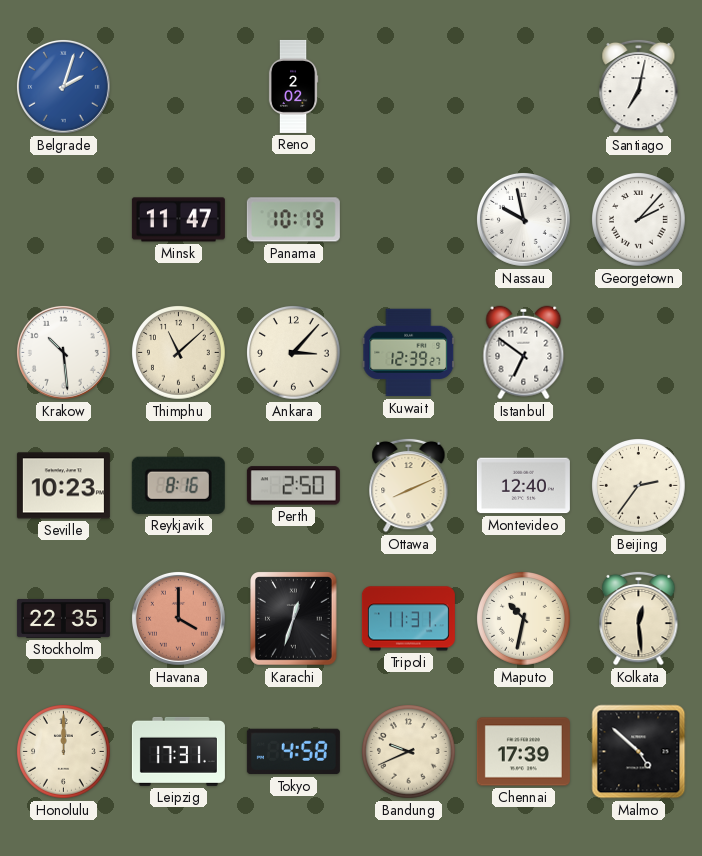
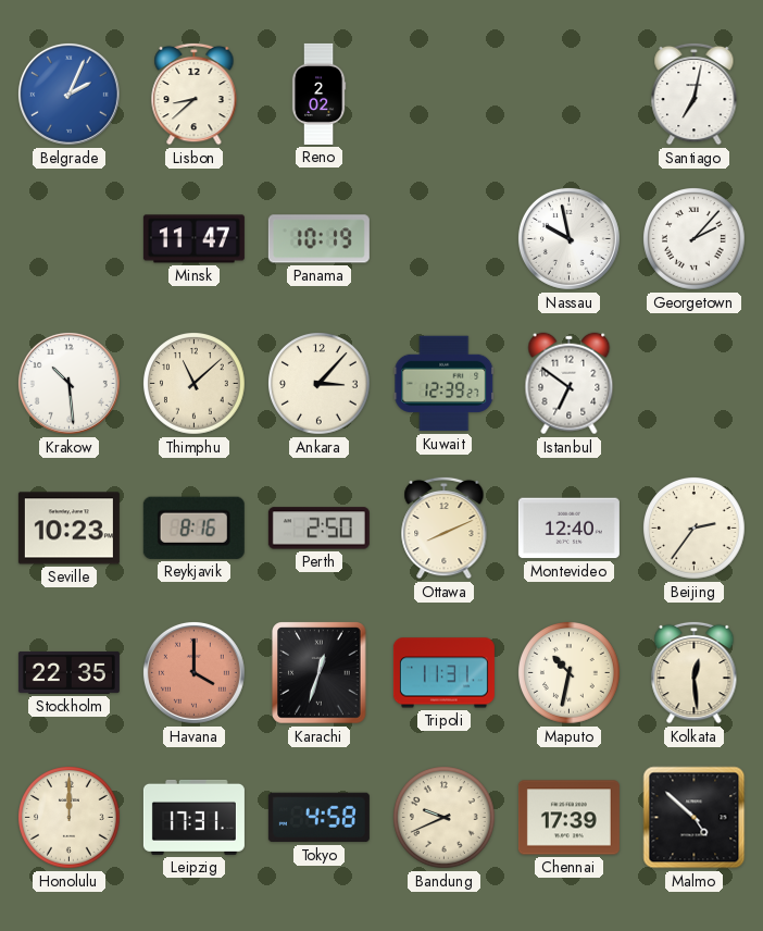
Belgrade: 2:03 -> 2:04 (68, 94)
Lisbon: none -> 8:38 (195, 94)
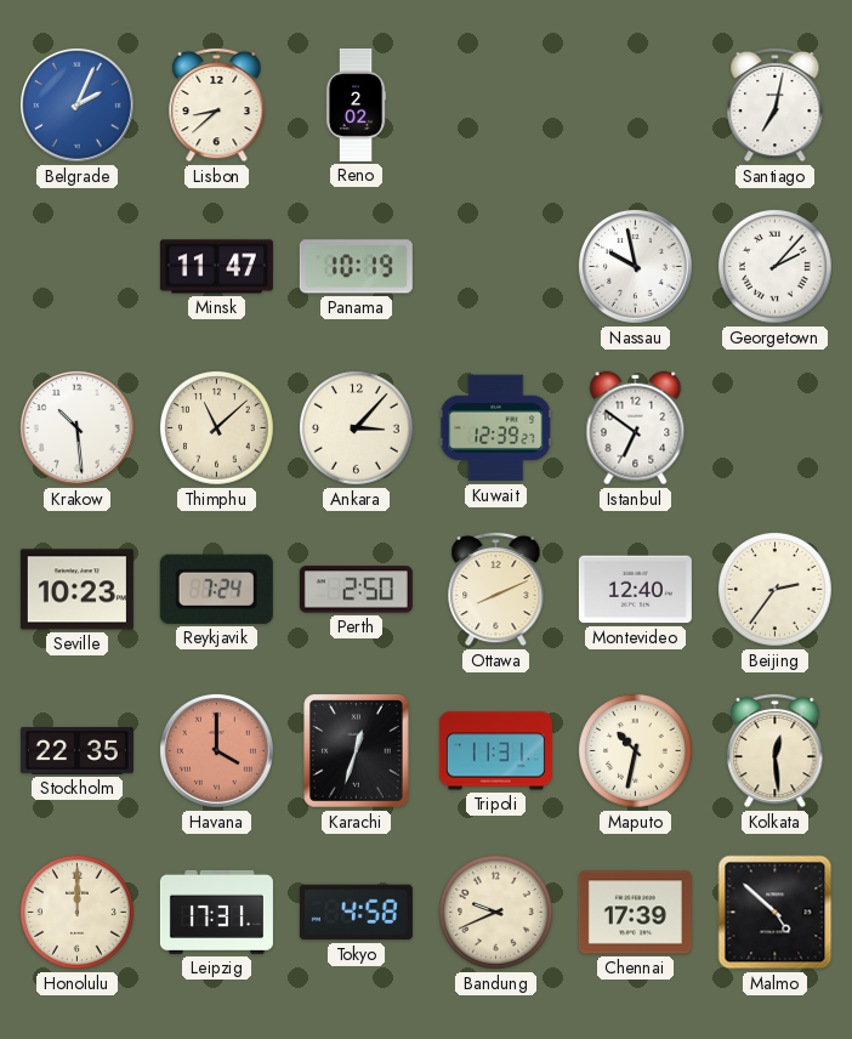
Reykjavik: 8:16 -> 7:24 (216, 589)
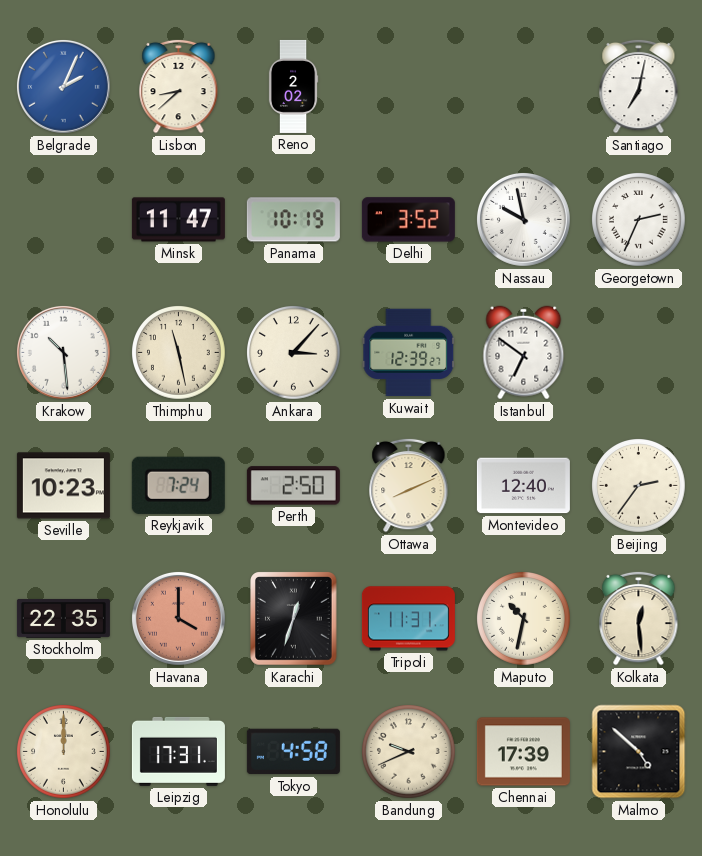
Delhi: none -> 3:52 (408, 220)
Georgetown: 2:07 -> 2:34 (639, 220)
Thimphu: 11:08 -> 11:28 (179, 353)
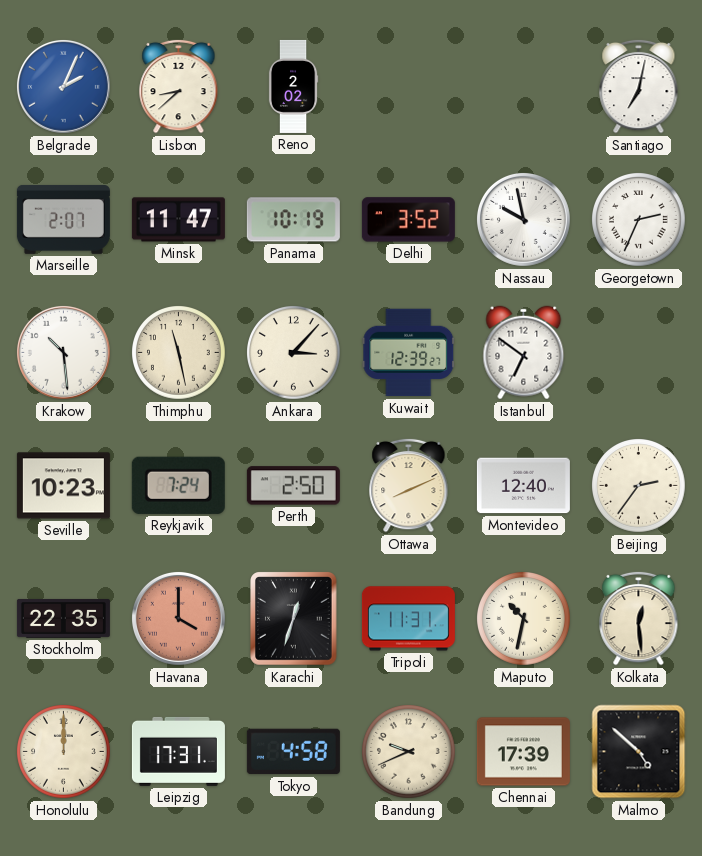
Marseille: none -> 2:07 (63, 219)
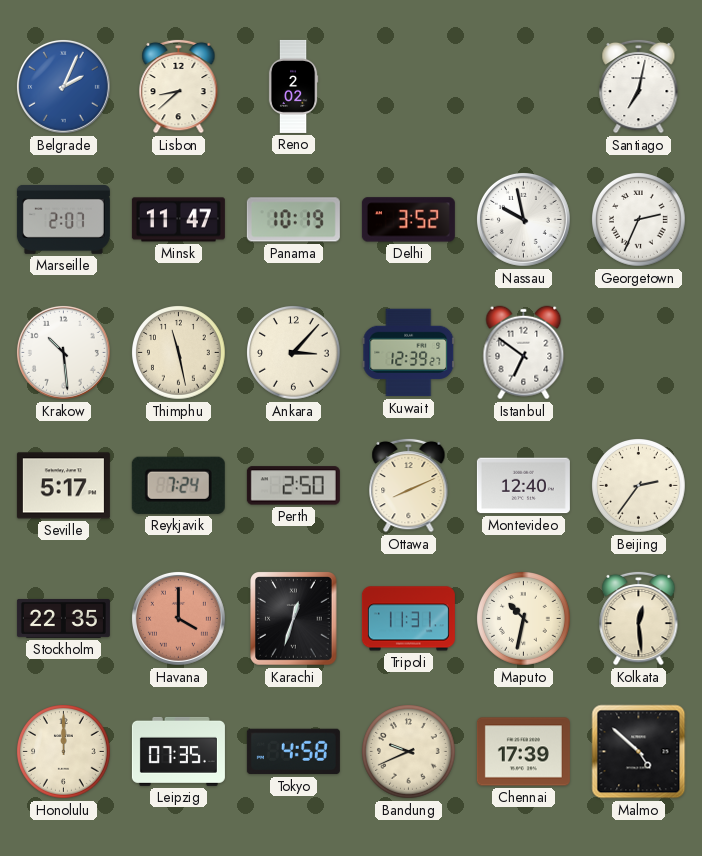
Seville: 10:23 -> 5:17 (63, 486)
Leipzig: 17:31 -> 07:35 (178, 751)
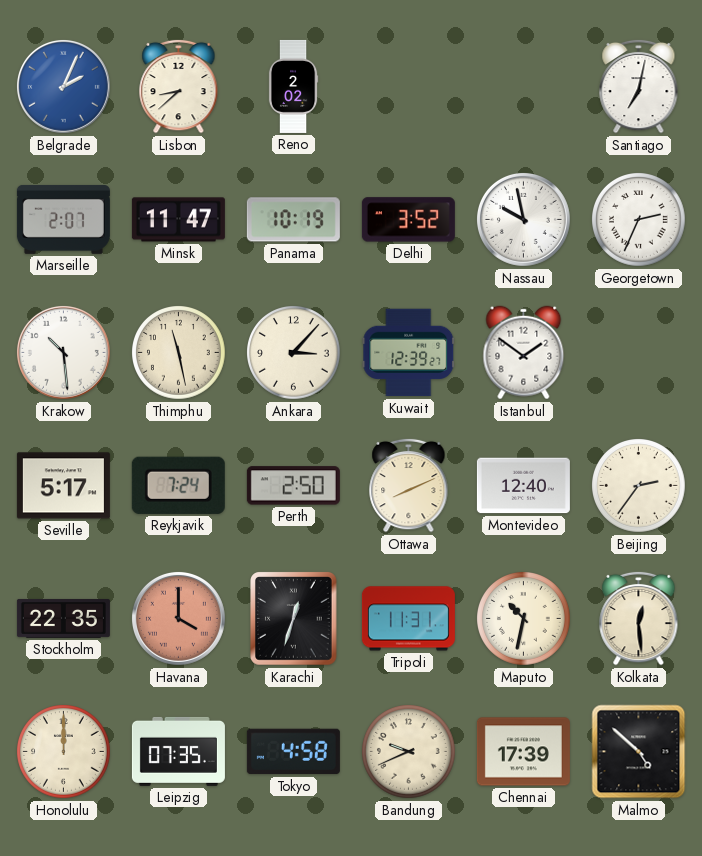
Istanbul: 6:51 -> 1:51 (524, 353)
